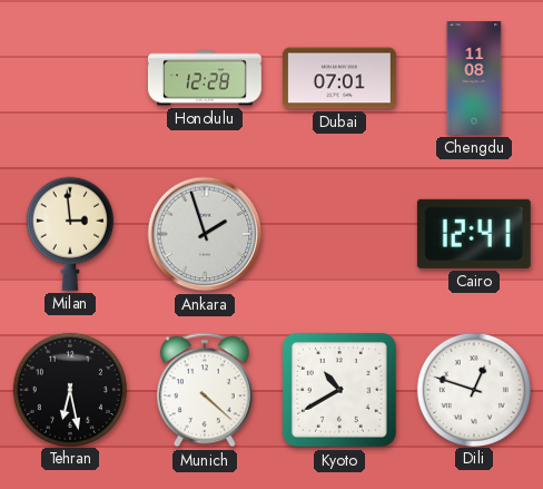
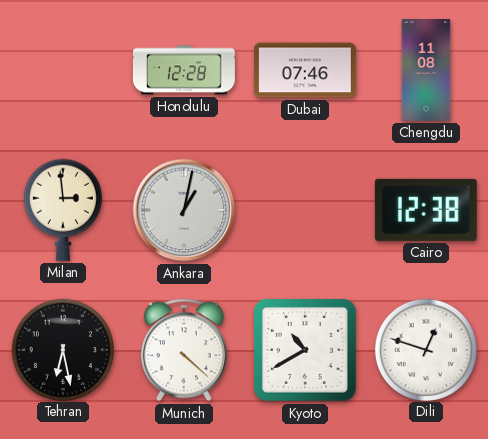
Dubai: 07:01 -> 07:46 (305, 70)
Ankara: 1:57 -> 1:02 (184, 210)
Cairo: 12:41 -> 12:38 (426, 210)
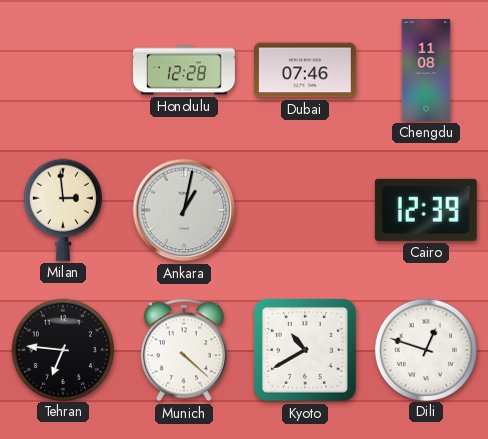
Cairo: 12:38 -> 12:39 (426, 210)
Tehran: 6:28 -> 6:46 (62, 349)
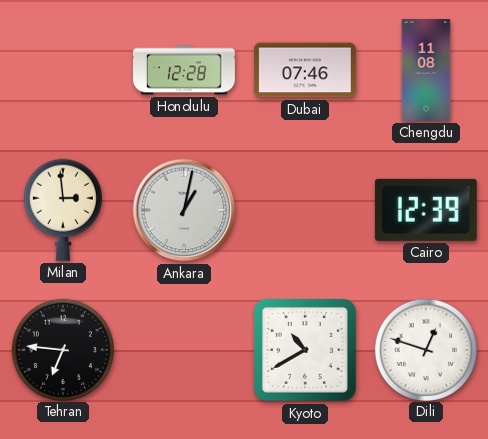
Munich: 4:22 -> none (184, 350)
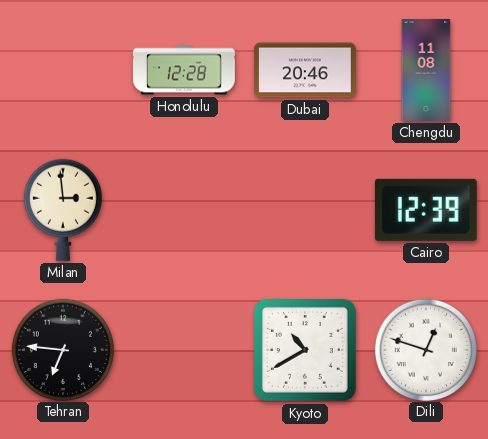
Dubai: 07:46 -> 20:46 (305, 70)
Ankara: 1:02 -> none (184, 210)
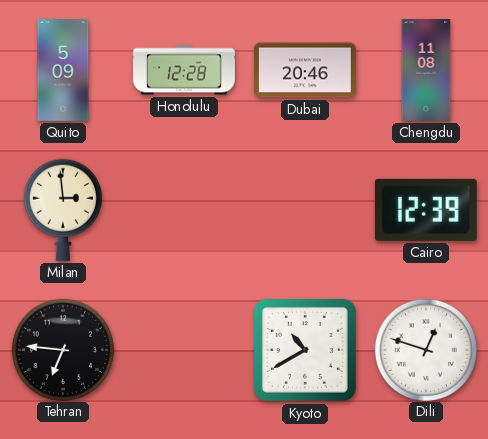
Quito: none -> 5:09 (63, 71)
